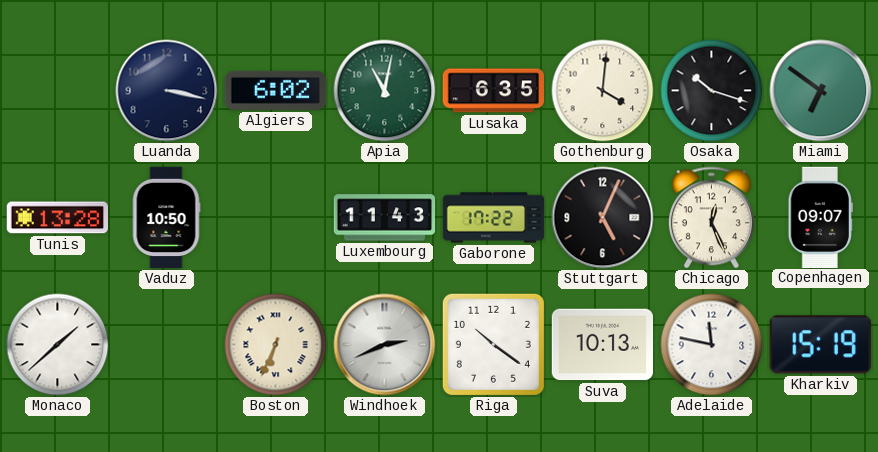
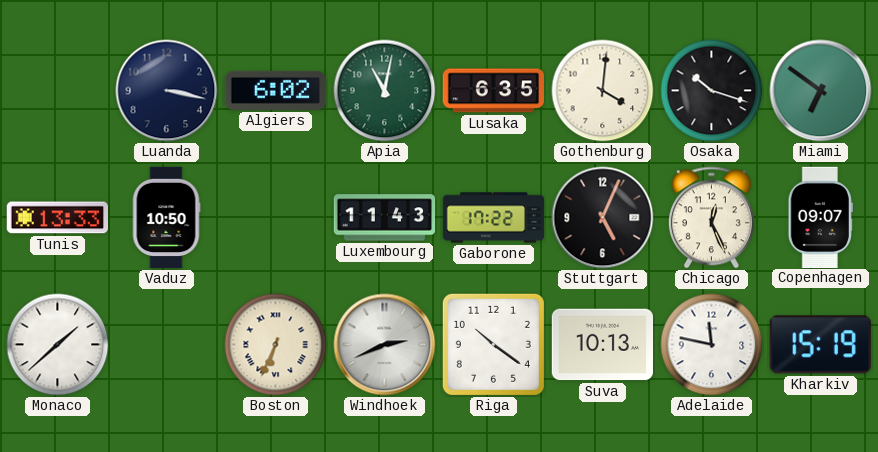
Tunis: 13:28 -> 13:33 (57, 218)
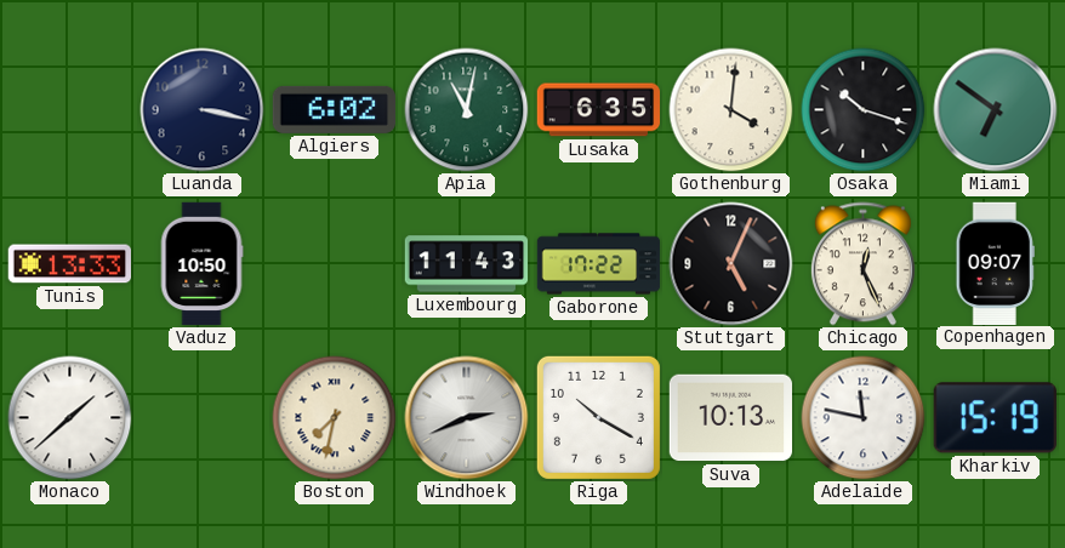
Boston: 6:34 -> 7:32 (335, 418)
Riga: 10:21 -> 10:20 (598, 417)
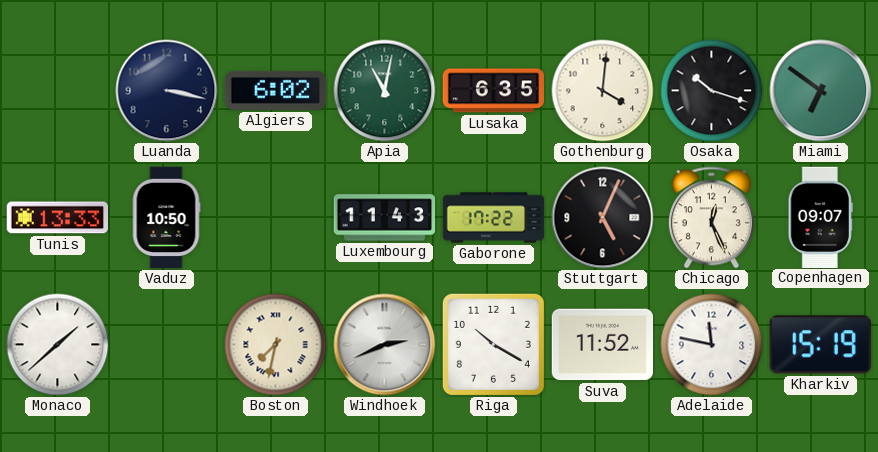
Suva: 10:13 -> 11:52 (602, 345)
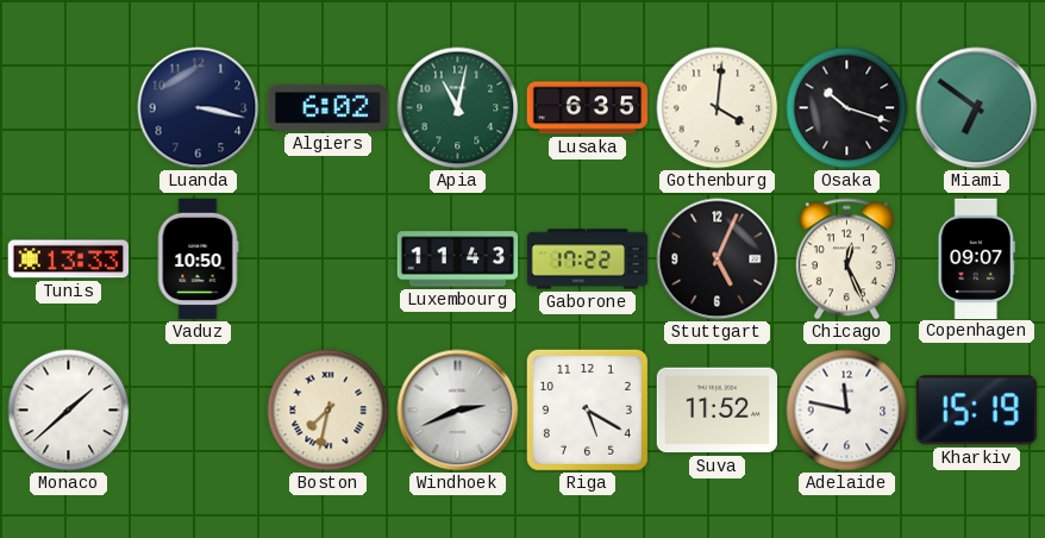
Riga: 10:20 -> 5:20 (587, 409)
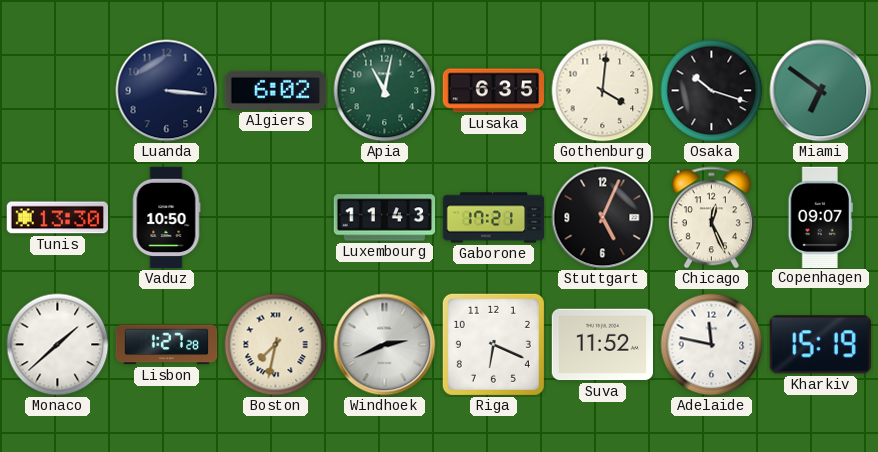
Luanda: 3:17 -> 3:16 (167, 91)
Tunis: 13:33 -> 13:30 (57, 218)
Gaborone: 17:22 -> 17:21 (494, 218)
Lisbon: none -> 1:27 (167, 345)
Riga: 5:20 -> 6:19 (493, 344)
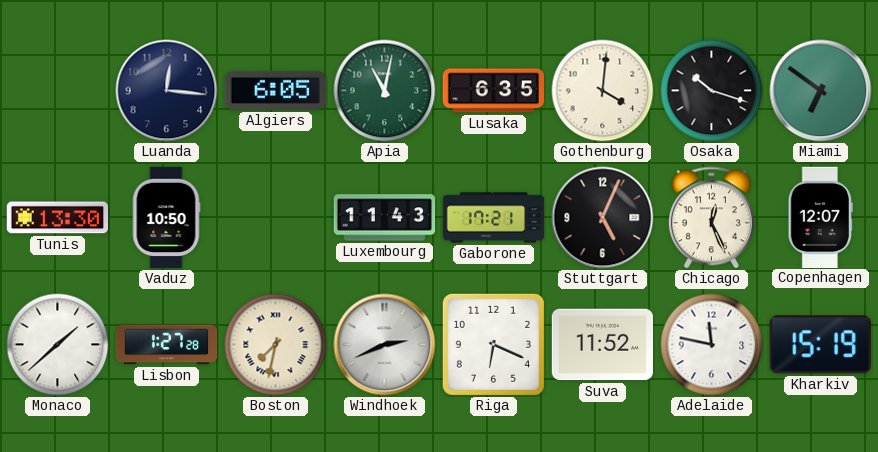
Luanda: 3:16 -> 12:16 (167, 91)
Algiers: 6:02 -> 6:05 (275, 90)
Copenhagen: 09:07 -> 12:07 (820, 217)
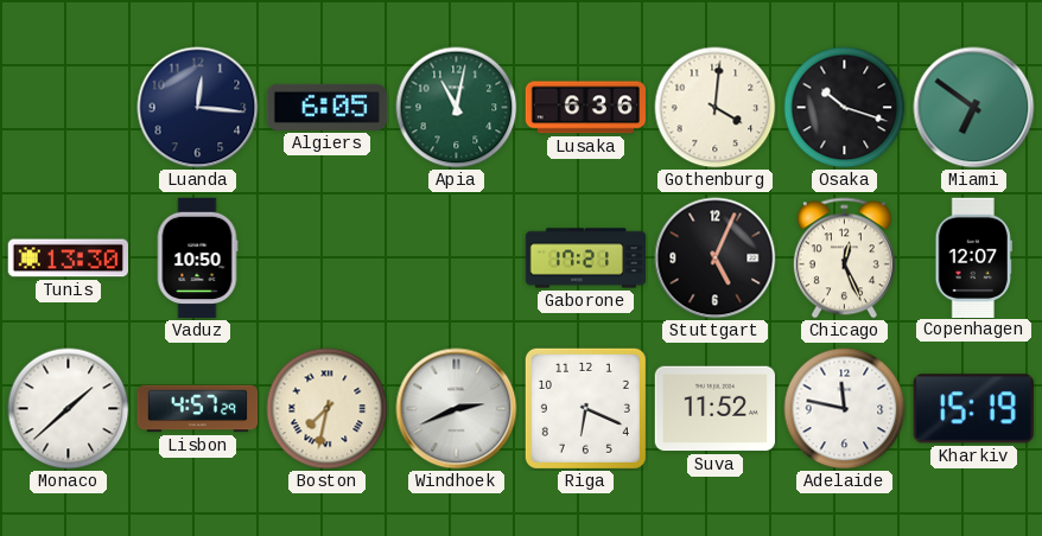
Lusaka: 6:35 -> 6:36 (585, 108)
Luxembourg: 11:43 -> none (385, 218)
Lisbon: 1:27 -> 4:57 (198, 409)
